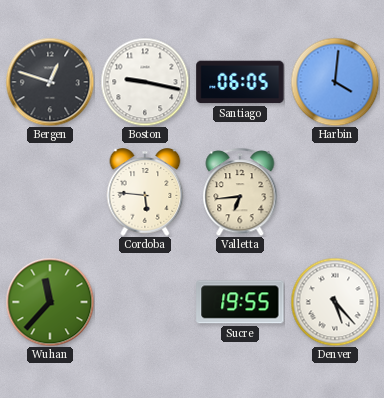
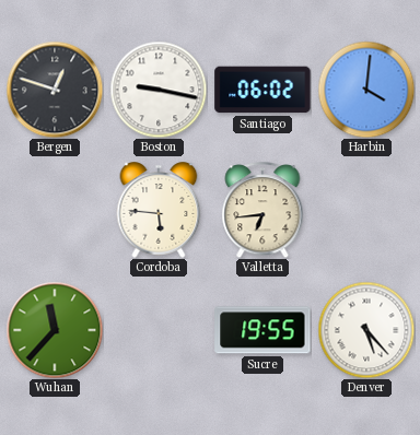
Santiago: 06:05 -> 06:02 (262, 90)
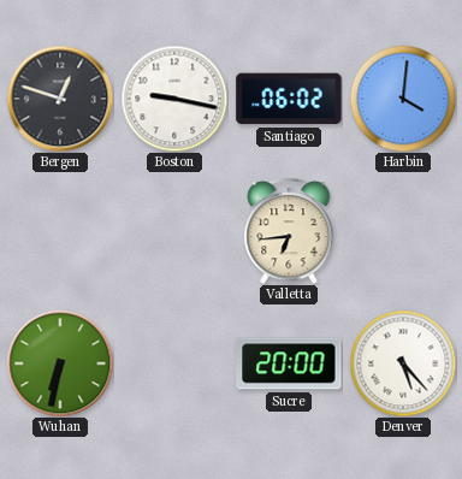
Cordoba: 5:46 -> none (159, 210)
Wuhan: 11:37 -> 6:32 (60, 363)
Sucre: 19:55 -> 20:00 (289, 363)
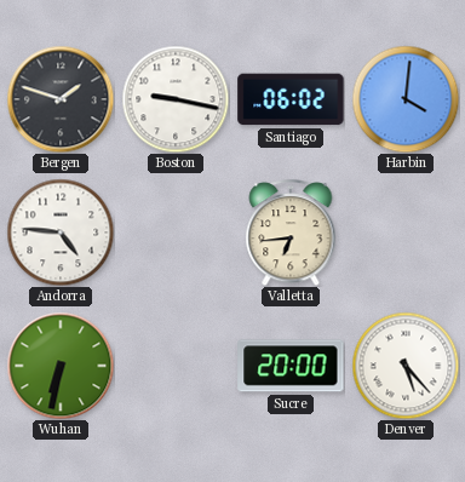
Bergen: 12:48 -> 1:48 (61, 99)
Andorra: none -> 4:46 (61, 233)
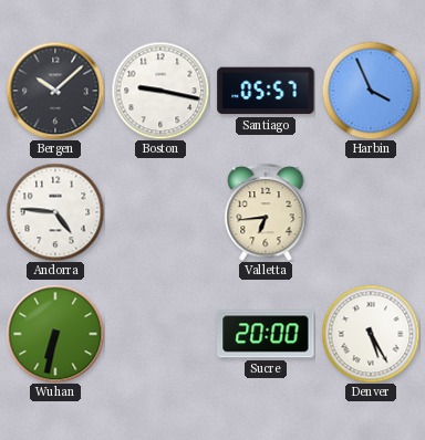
Bergen: 1:48 -> 10:08 (55, 91)
Santiago: 06:02 -> 05:57 (266, 91)
Harbin: 4:01 -> 3:56 (371, 91)
Denver: 5:23 -> 5:25 (371, 334)
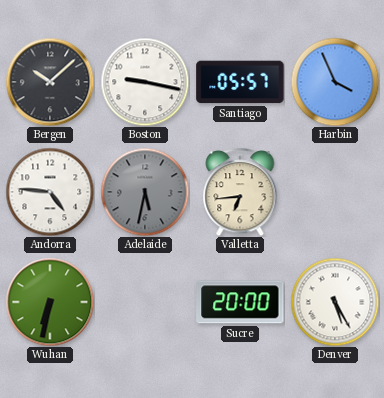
Adelaide: none -> 5:32 (145, 192)
